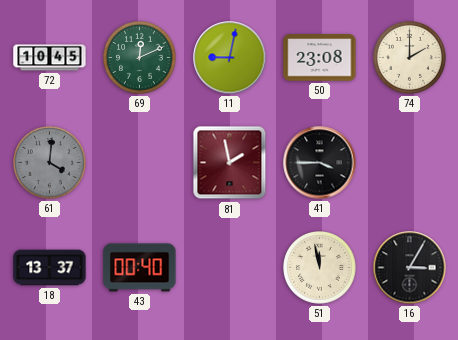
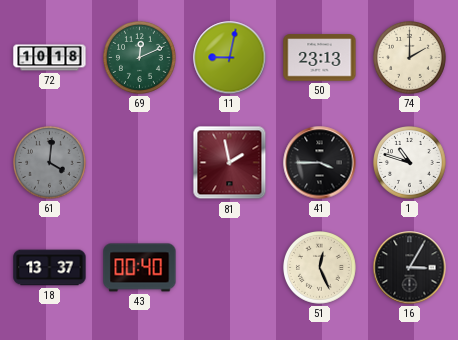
72: 10:45 -> 10:18 (50, 58)
50: 23:08 -> 23:13 (320, 58)
1: none -> 10:48 (410, 163)
51: 11:58 -> 12:26 (320, 268)
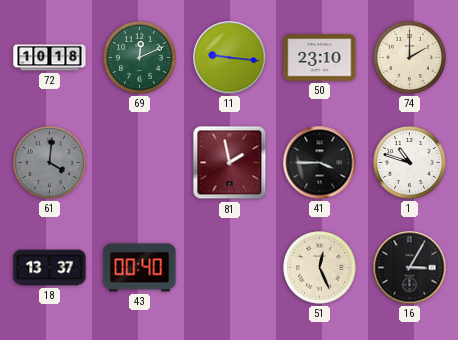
11: 9:02 -> 9:16 (230, 58)
50: 23:13 -> 23:10 (320, 58)
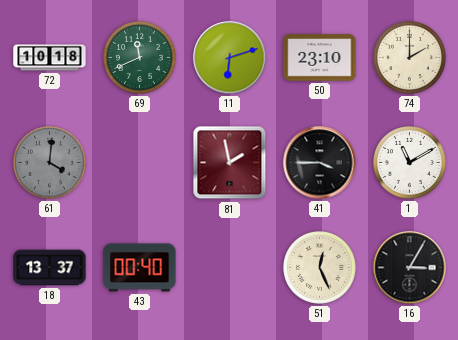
69: 12:11 -> 11:41 (140, 58)
11: 9:16 -> 6:12 (230, 58)
1: 10:48 -> 11:10 (410, 163)
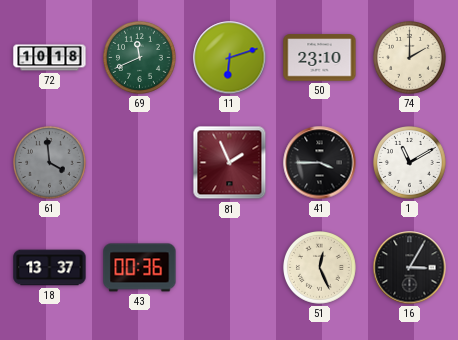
61: 4:01 -> 3:59 (50, 163)
81: 1:58 -> 1:56 (230, 163)
43: 00:40 -> 00:36 (140, 268)
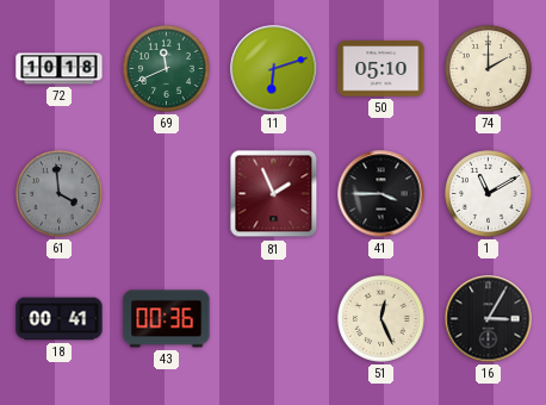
50: 23:10 -> 05:10 (381, 69)
18: 13:37 -> 00:41 (60, 319)
